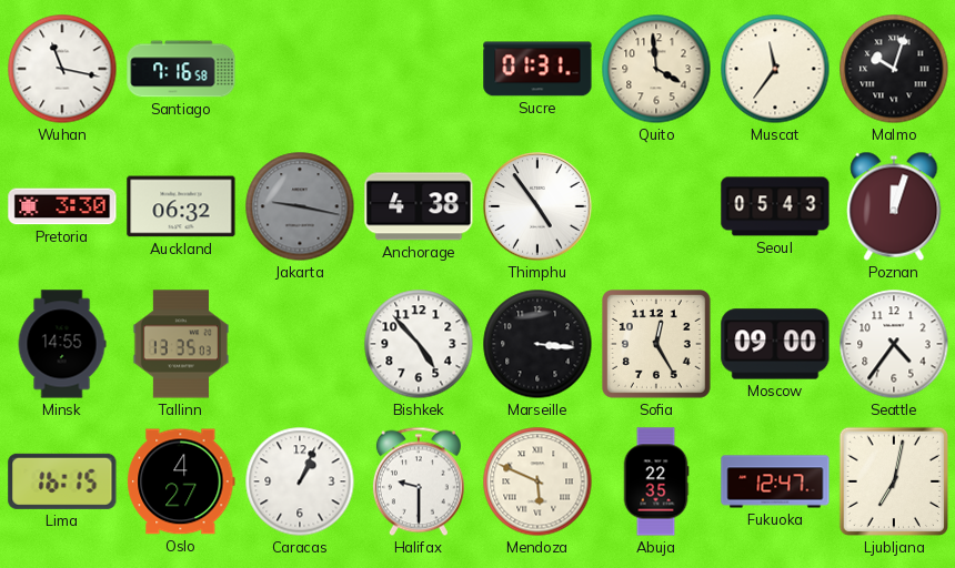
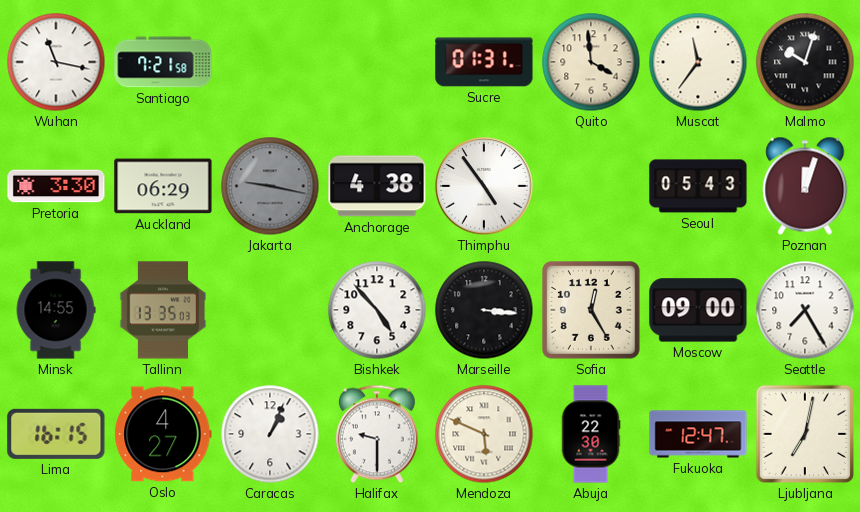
Santiago: 7:16 -> 7:21 (163, 62)
Auckland: 06:32 -> 06:29 (163, 186)
Seattle: 4:36 -> 7:25 (805, 310)
Abuja: 22:35 -> 22:30 (591, 434)
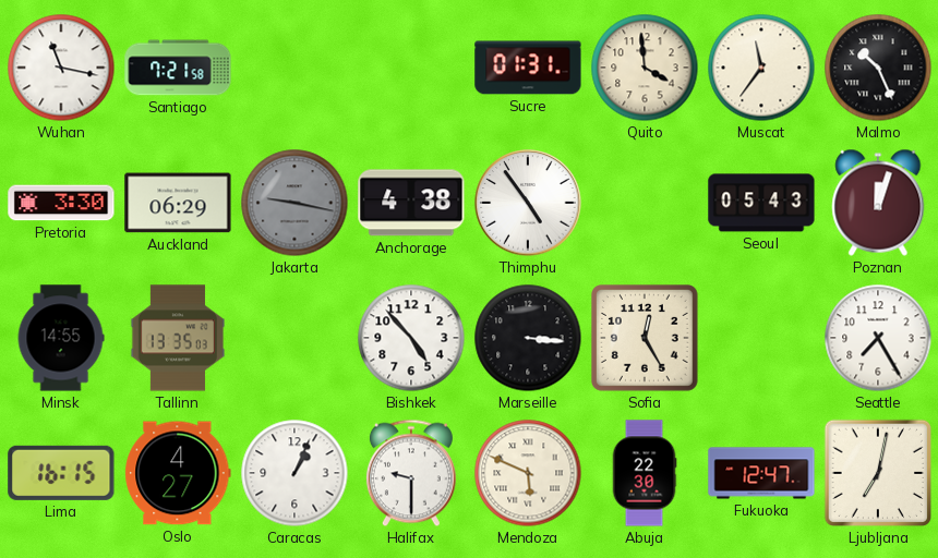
Malmo: 10:03 -> 10:26 (878, 68)
Moscow: 09:00 -> none (698, 310)
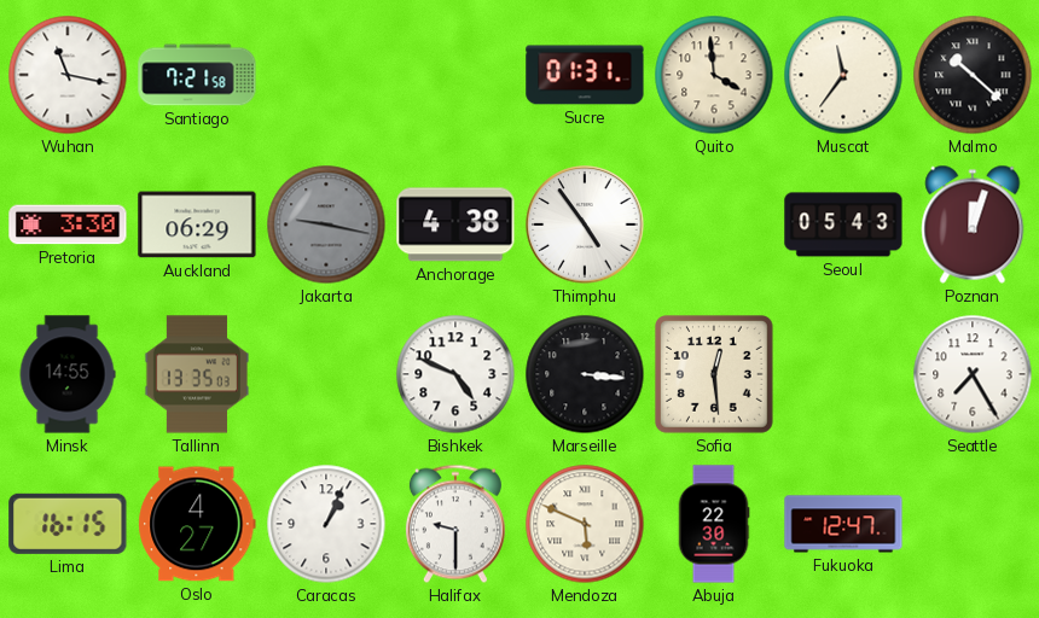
Malmo: 10:26 -> 10:22 (973, 75)
Bishkek: 4:53 -> 4:49 (455, 374)
Sofia: 12:25 -> 12:29 (715, 375)
Ljubljana: 7:02 -> none (878, 473)
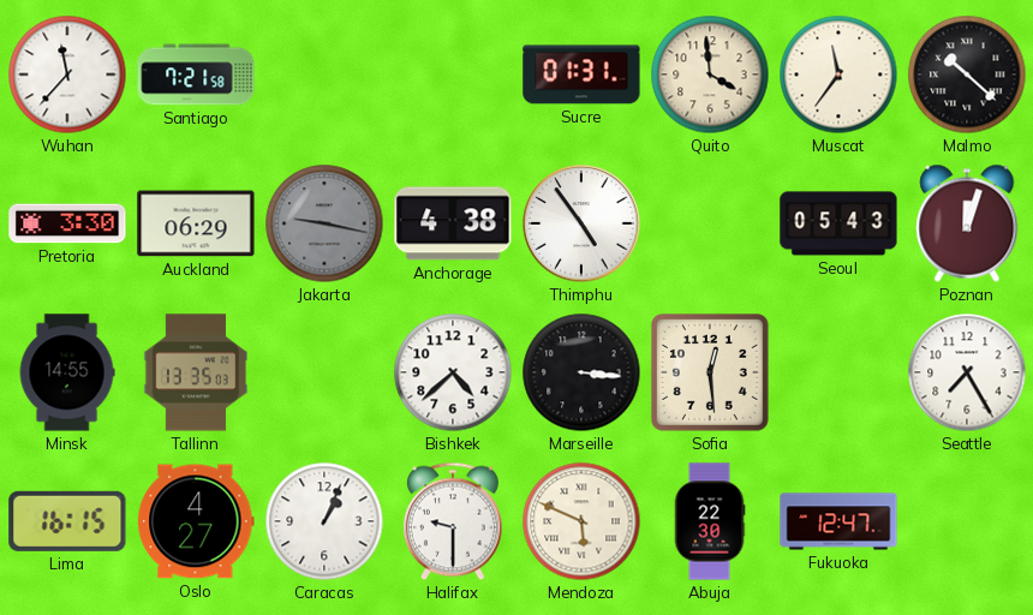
Wuhan: 11:17 -> 11:37 (67, 74)
Bishkek: 4:49 -> 4:38 (453, 372)
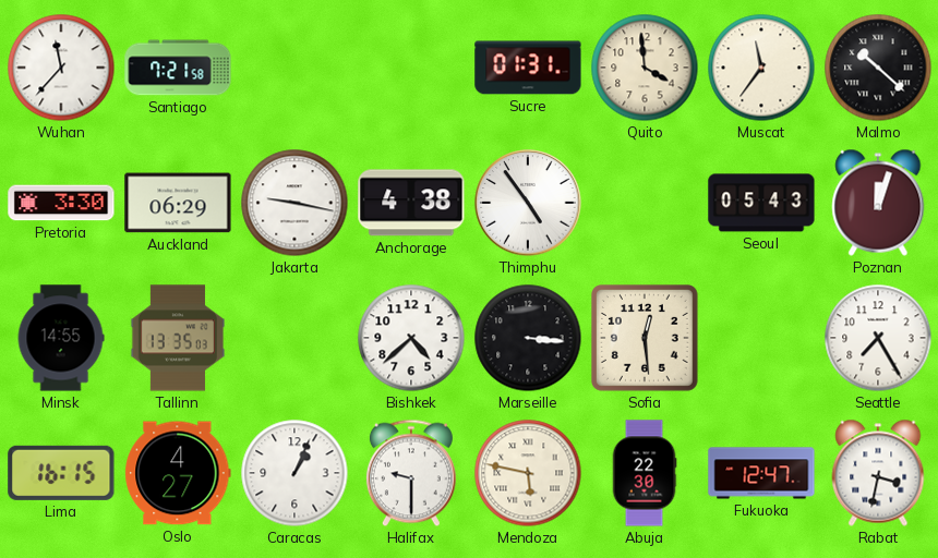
Jakarta dial: grey -> white (294, 203)
Mendoza: 5:49 -> 5:47 (528, 473)
Rabat: none -> 3:32 (878, 473)
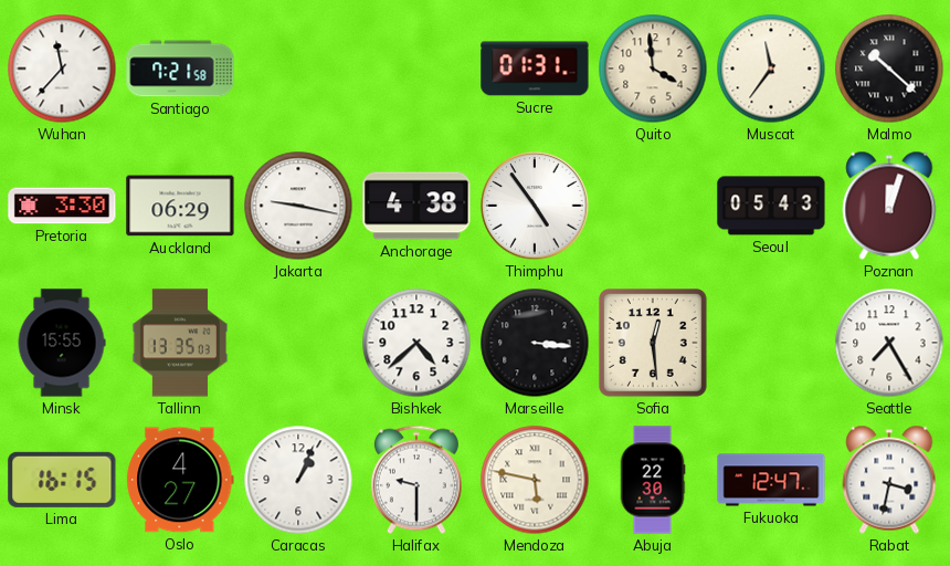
Minsk: 14:55 -> 15:55 (62, 343)
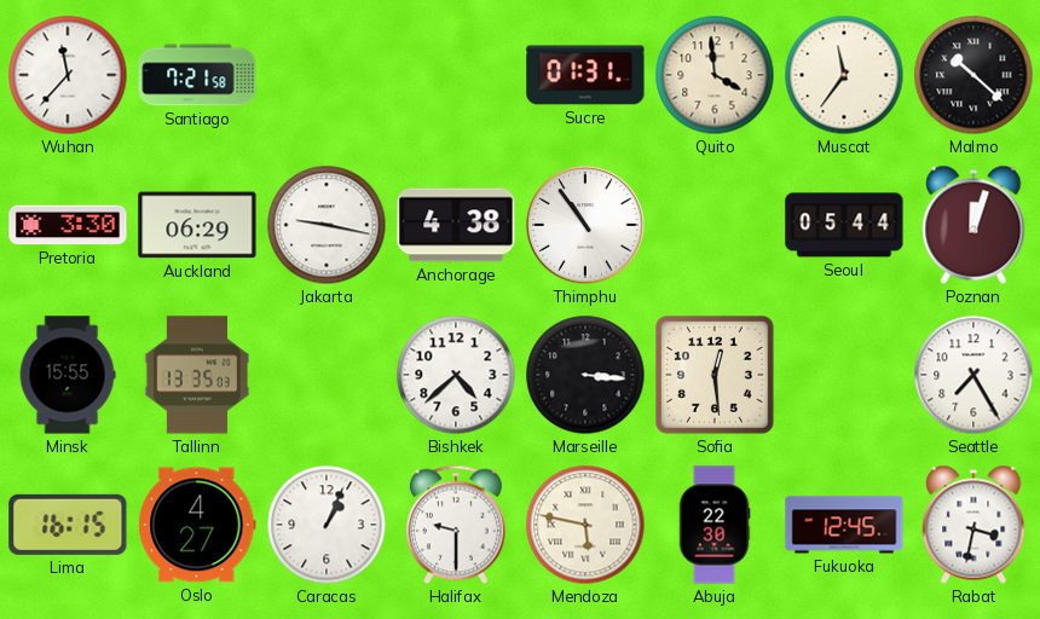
Thimphu: 4:54 -> 10:54 (585, 225)
Seoul: 05:43 -> 05:44 (844, 225)
Fukuoka: 12:47 -> 12:45 (844, 525)
